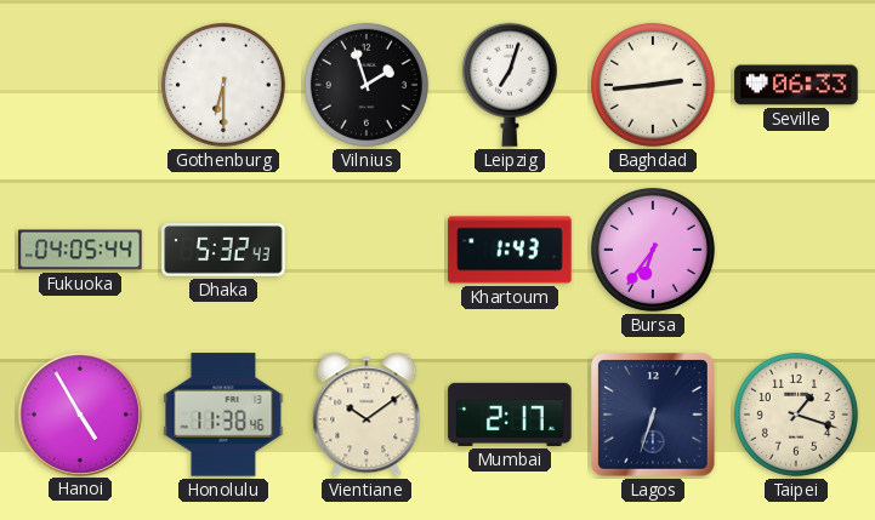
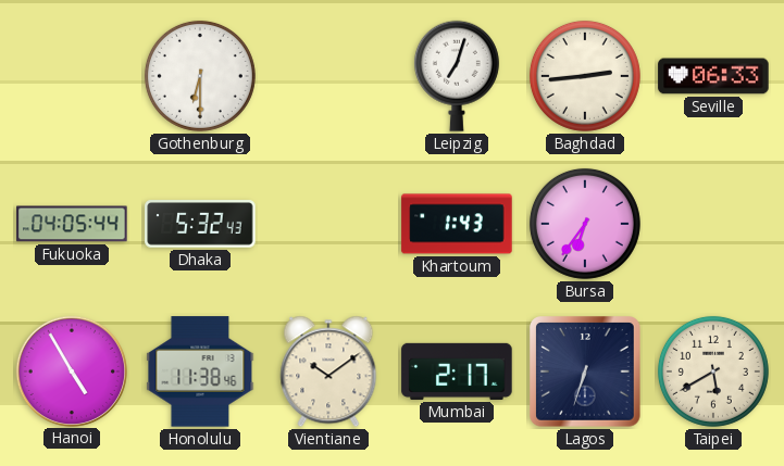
Vilnius: 1:57 -> none (367, 85)
Taipei: 1:18 -> 5:40 (713, 371)
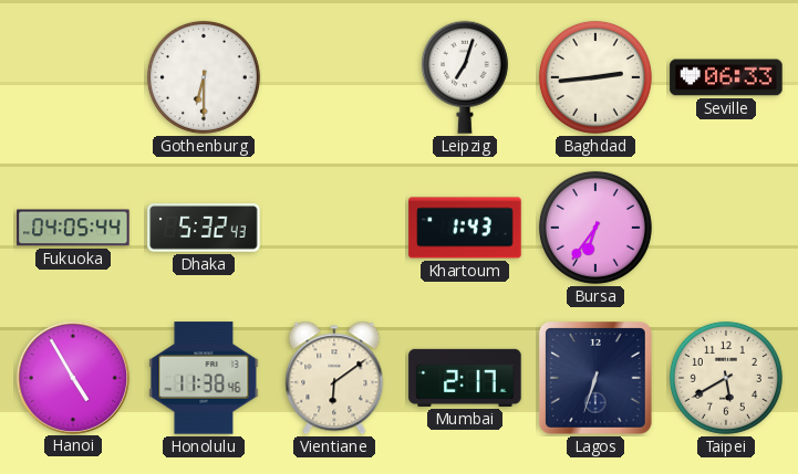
Vientiane: 10:09 -> 6:09 (334, 378)
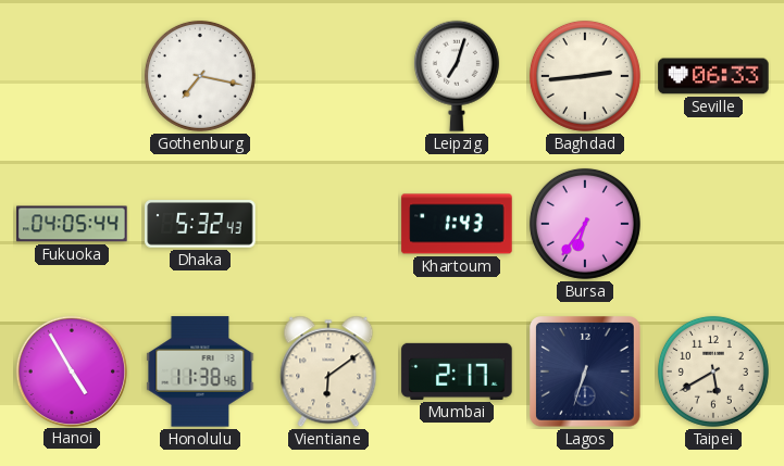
Gothenburg: 6:30 -> 7:17 (200, 76)
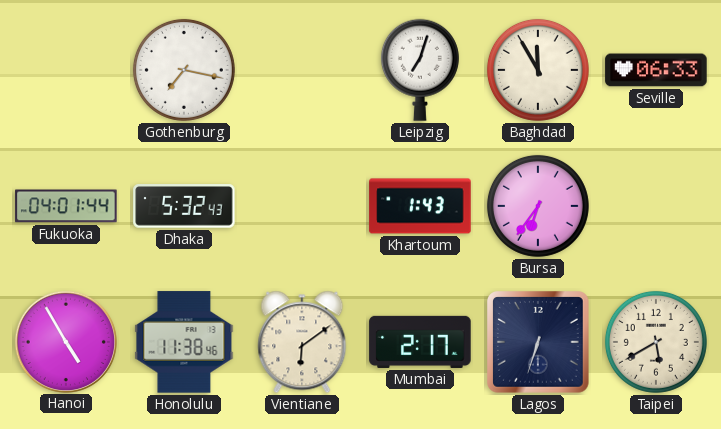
Baghdad: 2:44 -> 11:55 (538, 70)
Fukuoka: 04:05 -> 04:01 (66, 206)
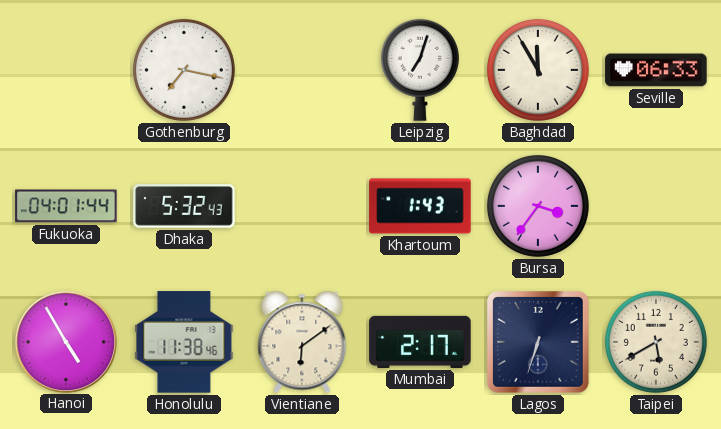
Bursa: 6:36 -> 3:36 (538, 206)
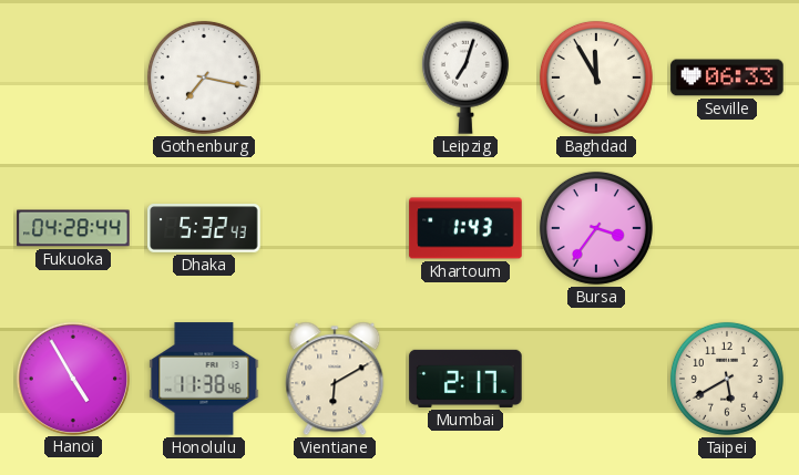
Fukuoka: 04:01 -> 04:28 (73, 228)
Vientiane: 6:09 -> 6:10 (335, 379)
Lagos: 6:33 -> none (539, 343)
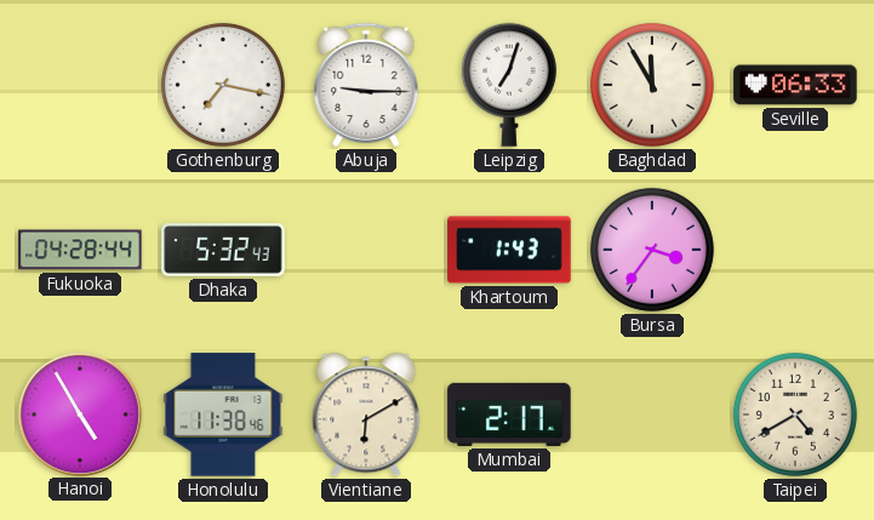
Abuja: none -> 9:15 (366, 85)
Taipei: 5:40 -> 4:40 (795, 415)
